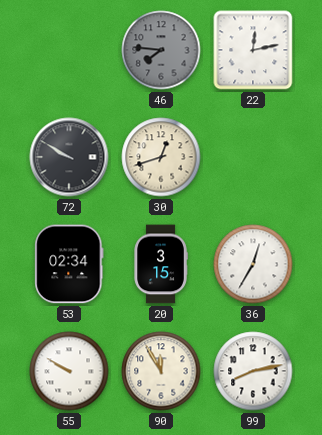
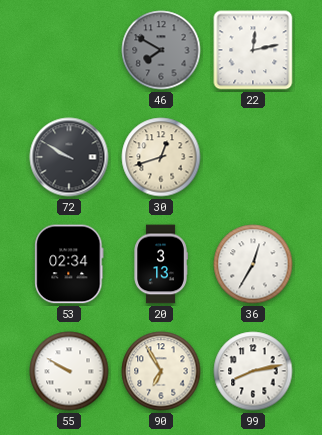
46: 7:46 -> 7:50 (161, 50)
20: 3:15 -> 3:13 (161, 264)
90: 11:55 -> 6:55 (161, 371)
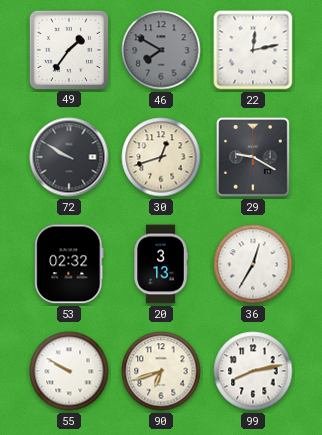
49: none -> 1:36 (68, 49)
29: none -> 9:20 (253, 157)
53: 02:34 -> 02:32 (69, 264)
90: 6:55 -> 6:42 (161, 371)
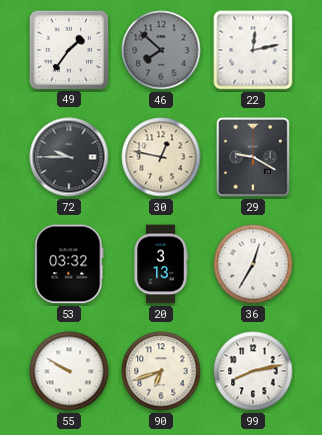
46: 7:50 -> 7:52 (161, 50)
72: 9:50 -> 9:45 (69, 157)
30: 12:42 -> 12:47 (161, 157)
53: 02:32 -> 03:32 (69, 264)
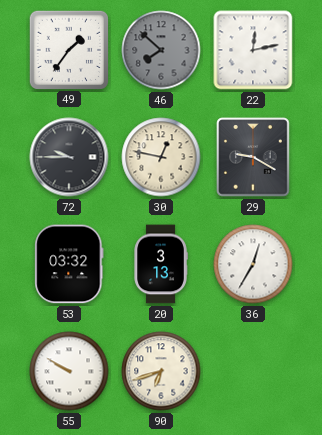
99: 8:13 -> none (253, 371)
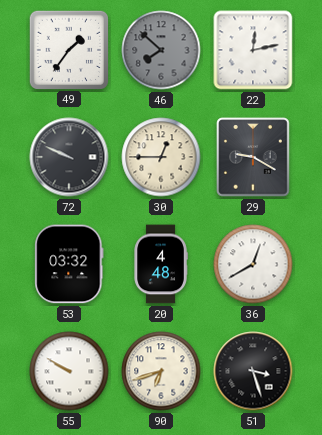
72: 9:45 -> 9:49 (69, 157)
30: 12:47 -> 12:45 (161, 157)
20: 3:13 -> 4:48 (161, 264)
36: 12:35 -> 12:40 (253, 264)
51: none -> 3:27 (253, 371)
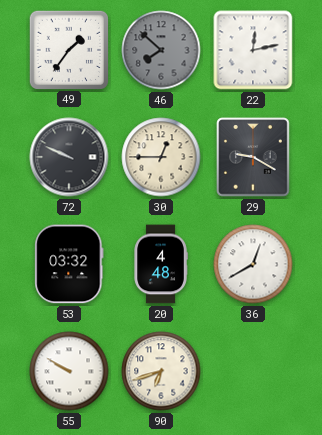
51: 3:27 -> none (253, 371)
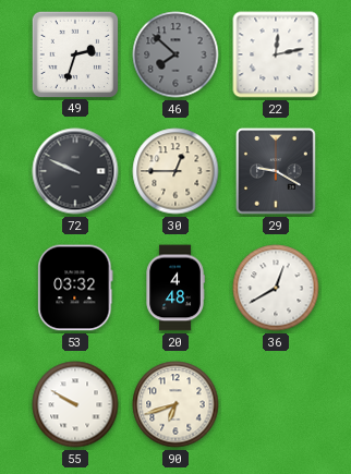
49: 1:36 -> 2:33 (74, 53)
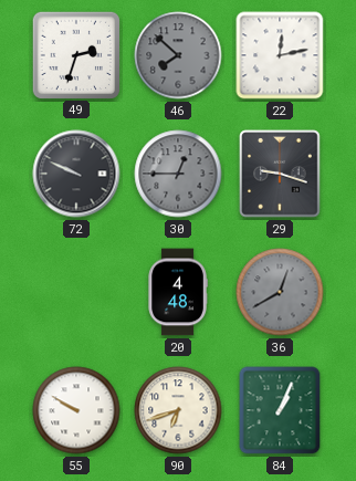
30 dial: cream -> grey (178, 174)
29: 9:20 -> 9:18 (280, 174)
53: 03:32 -> none (75, 288)
36 dial: white -> grey (280, 292)
84: none -> 1:04 (280, 410)
